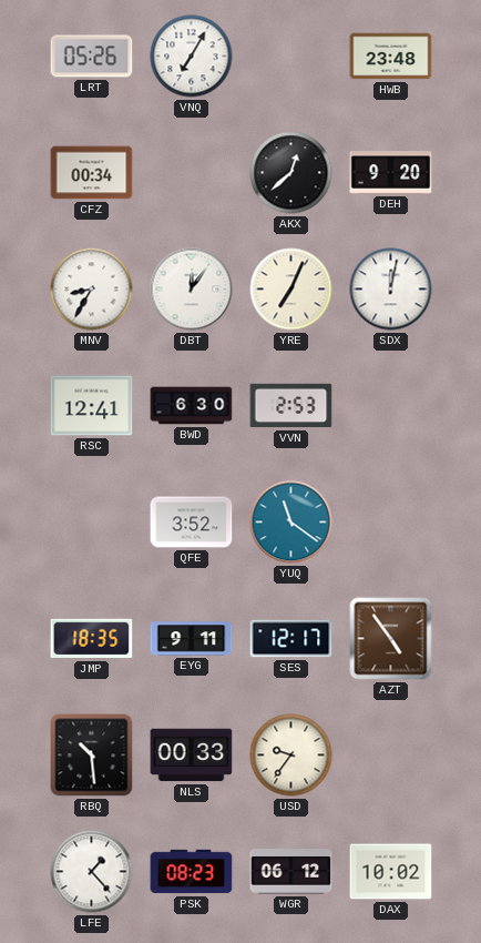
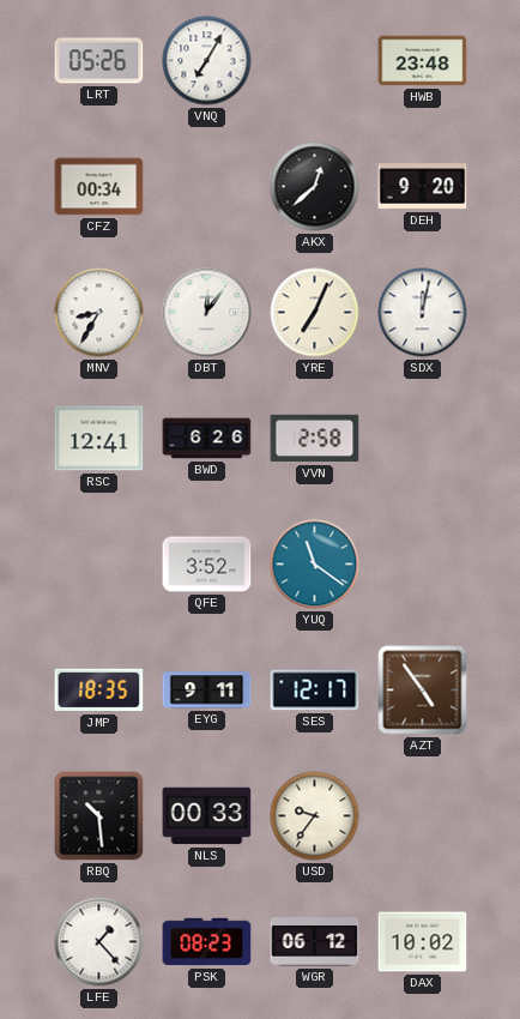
BWD: 6:30 -> 6:26 (207, 439)
VVN: 2:53 -> 2:58 (315, 439)
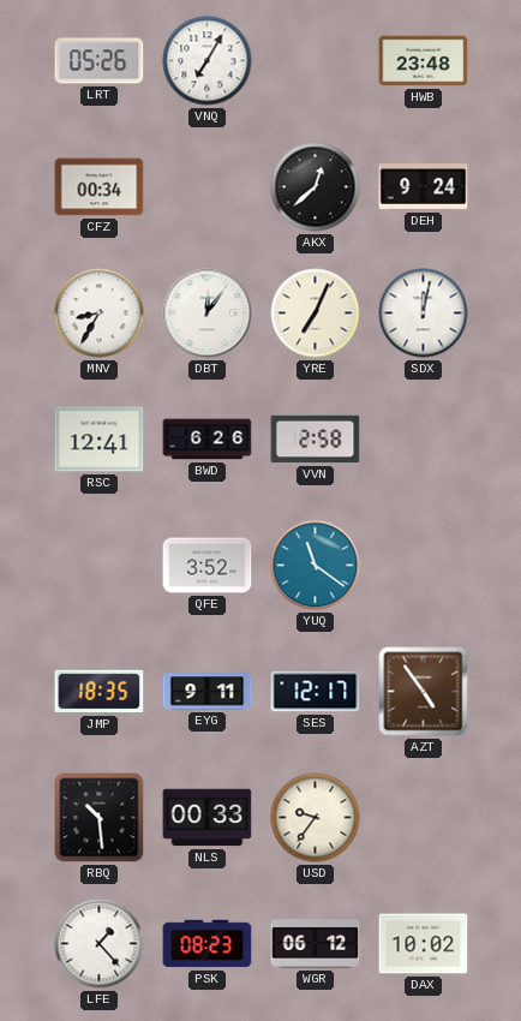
DEH: 9:20 -> 9:24 (424, 187)
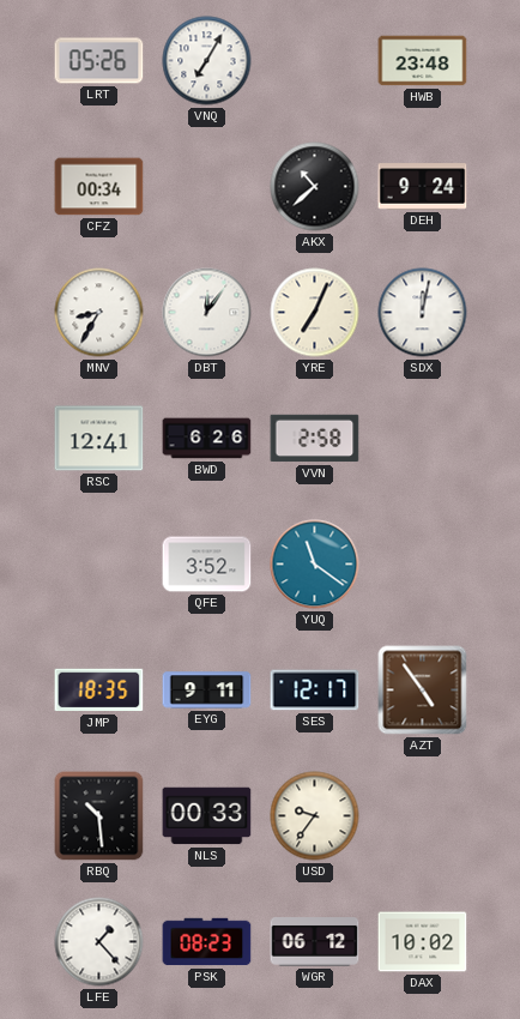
AKX: 12:38 -> 10:38 (315, 187)
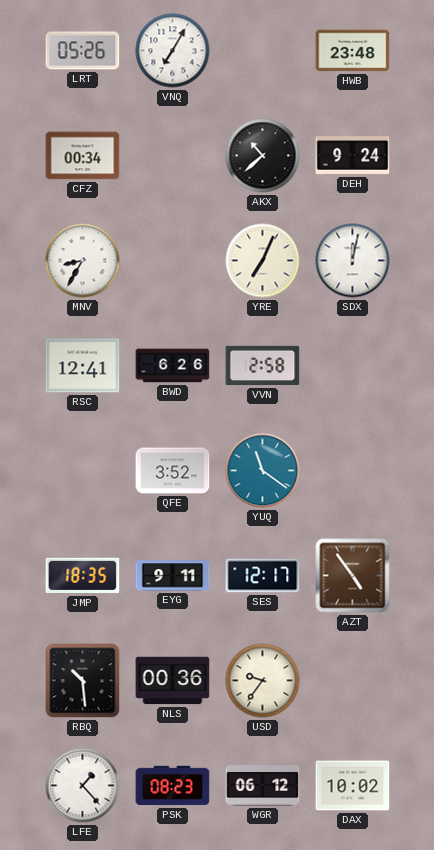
DBT: 12:06 -> none (207, 313)
NLS: 00:33 -> 00:36 (173, 681)
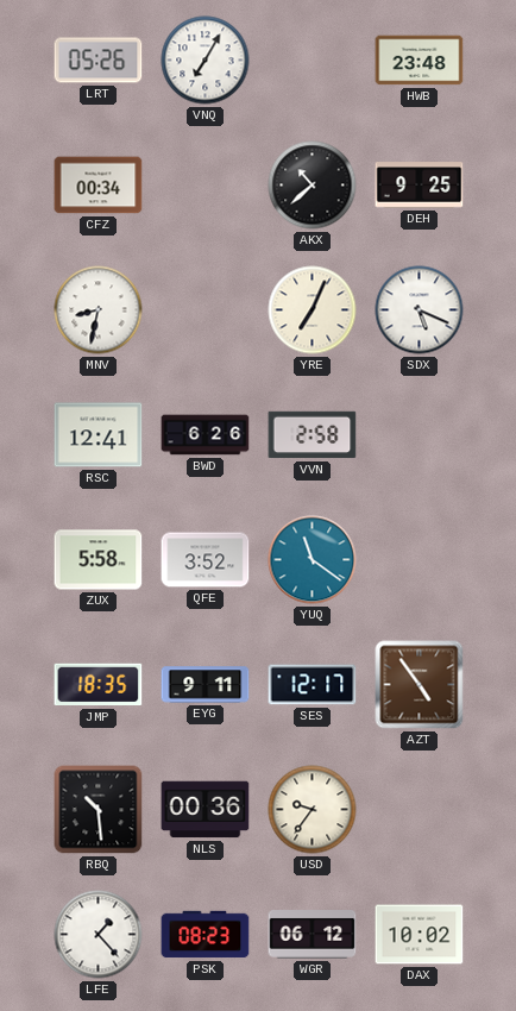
DEH: 9:24 -> 9:25 (420, 186)
MNV: 8:35 -> 8:32 (99, 310)
SDX: 12:02 -> 5:19 (420, 310)
ZUX: none -> 5:58 (99, 560)
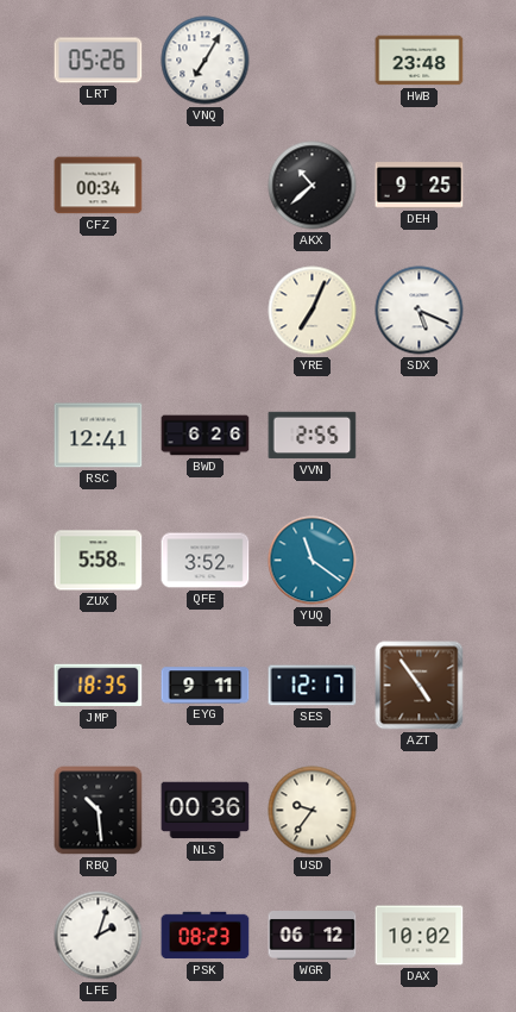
MNV: 8:32 -> none (99, 310)
VVN: 2:58 -> 2:55 (313, 436)
LFE: 1:23 -> 2:03 (99, 936)
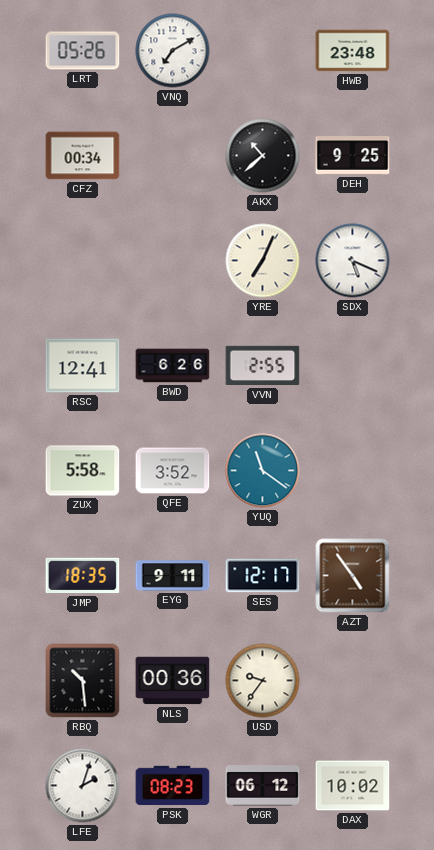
VNQ: 7:05 -> 7:10 (173, 51)
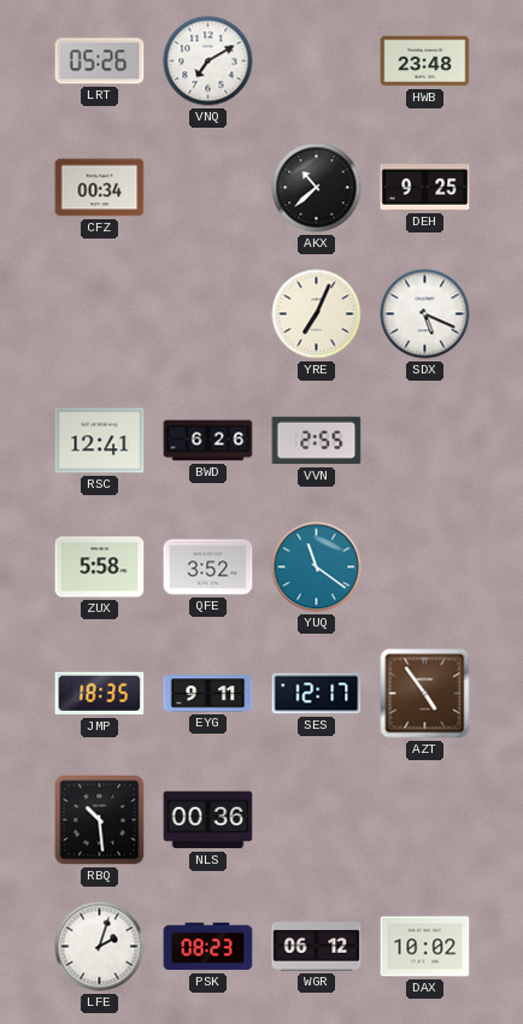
USD: 9:36 -> none (263, 681)
